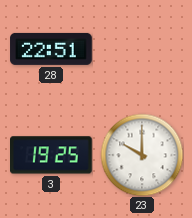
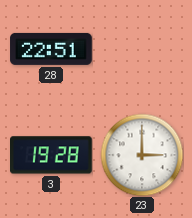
3: 19:25 -> 19:28 (52, 155)
23: 10:00 -> 3:00 (142, 155)
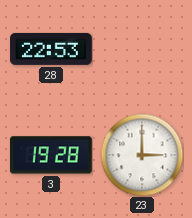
28: 22:51 -> 22:53 (51, 49)
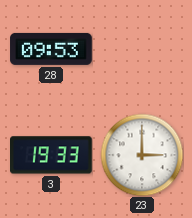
28: 22:53 -> 09:53 (51, 49)
3: 19:28 -> 19:33 (52, 155)
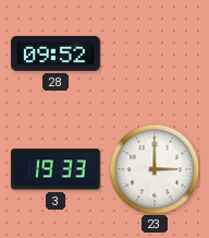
28: 09:53 -> 09:52 (56, 53)
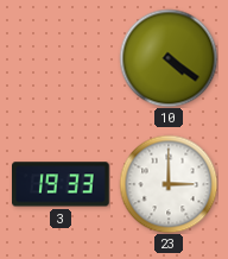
28: 09:52 -> none (56, 53)
10: none -> 4:21 (169, 58)
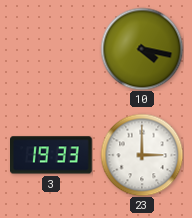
10: 4:21 -> 4:17 (142, 49)
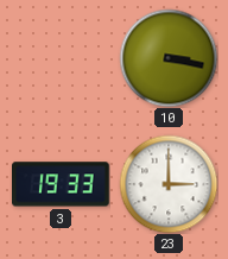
10: 4:17 -> 3:17 (169, 58)
